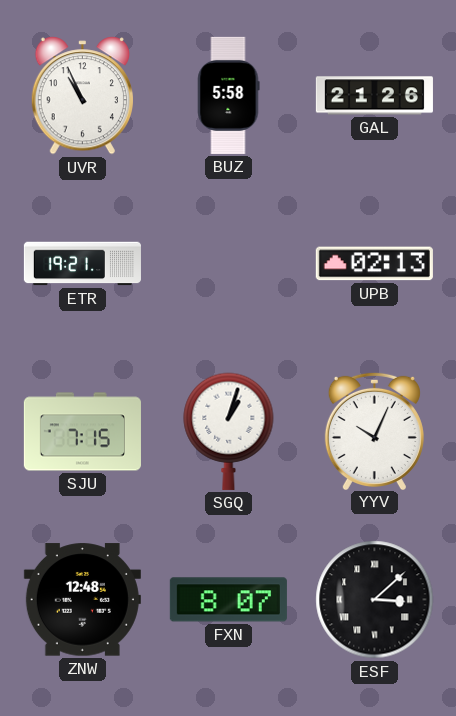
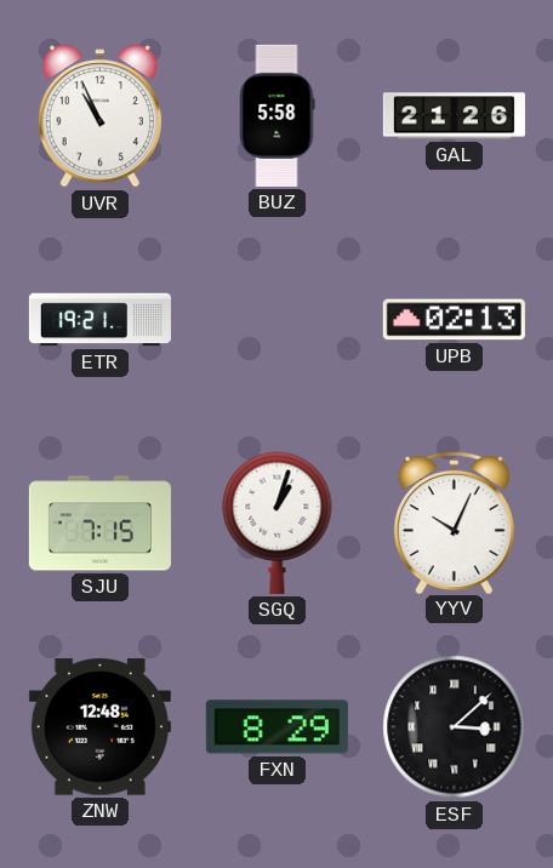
FXN: 8:07 -> 8:29 (276, 727)
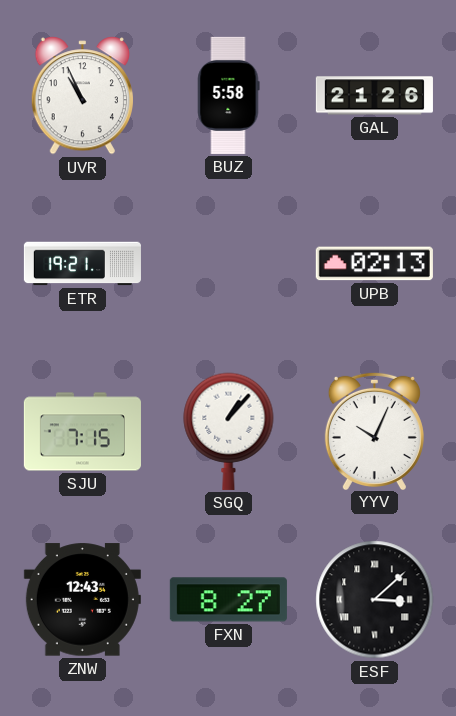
SGQ: 1:03 -> 1:07 (229, 431)
ZNW: 12:48 -> 12:43 (82, 600)
FXN: 8:29 -> 8:27 (228, 600)
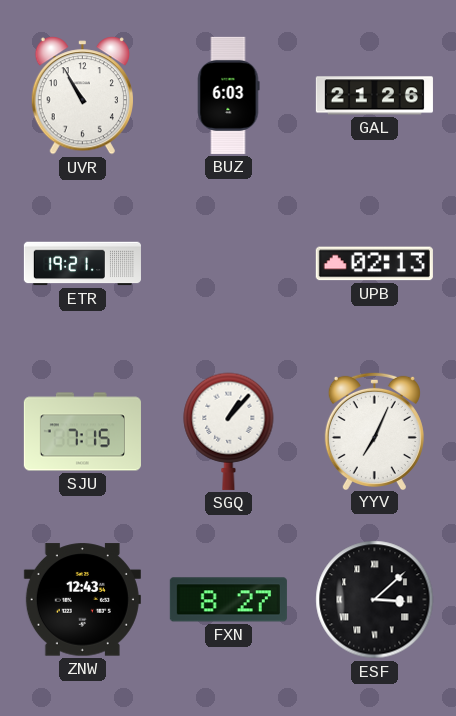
UVR: 10:56 -> 10:55 (82, 96)
BUZ: 5:58 -> 6:03 (228, 95)
YYV: 10:04 -> 7:04 (374, 430)
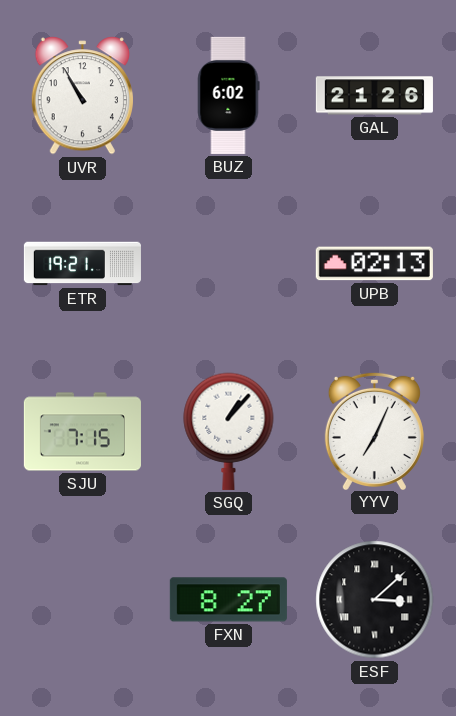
BUZ: 6:03 -> 6:02 (228, 95)
ZNW: 12:43 -> none (82, 600)
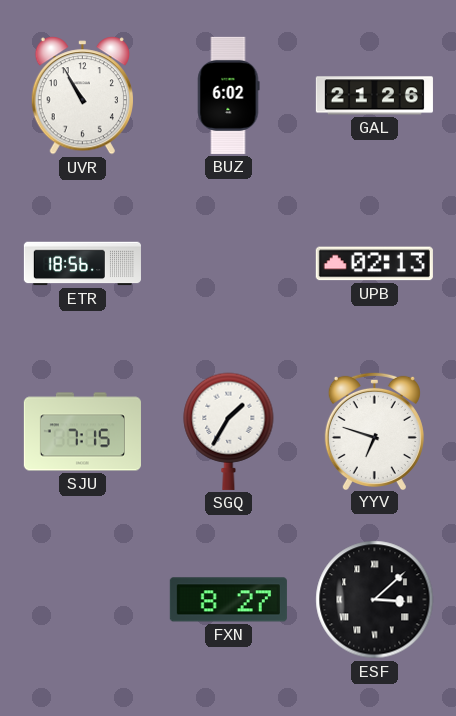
ETR: 19:21 -> 18:56 (82, 264)
SGQ: 1:07 -> 1:35 (229, 431)
YYV: 7:04 -> 6:48 (374, 430)
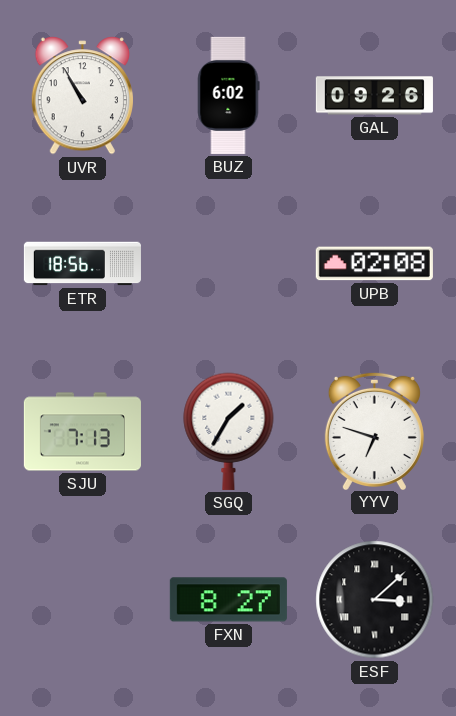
GAL: 21:26 -> 09:26 (374, 96)
UPB: 02:13 -> 02:08 (374, 264)
SJU: 7:15 -> 7:13 (82, 432)
